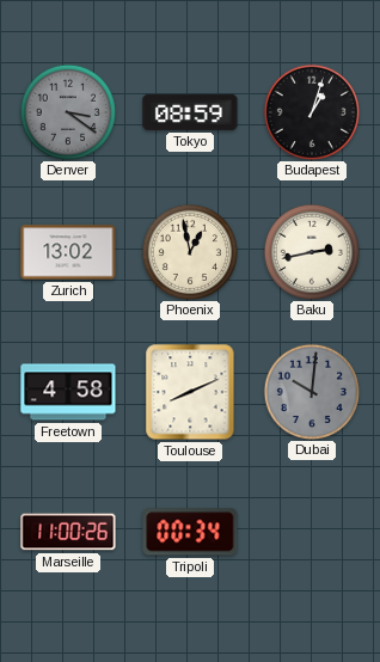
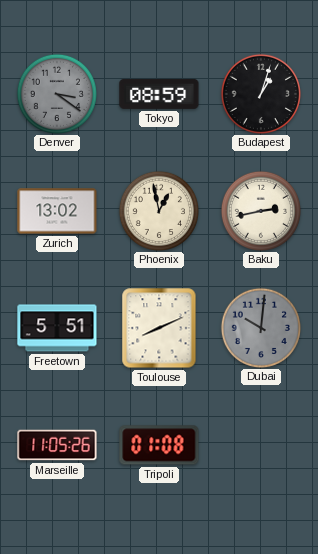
Freetown: 4:58 -> 5:51 (57, 328)
Marseille: 11:00 -> 11:05 (57, 445)
Tripoli: 00:34 -> 01:08 (159, 445)
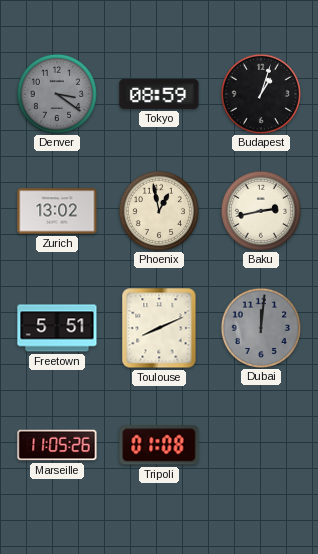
Dubai: 10:01 -> 12:01 (260, 327)
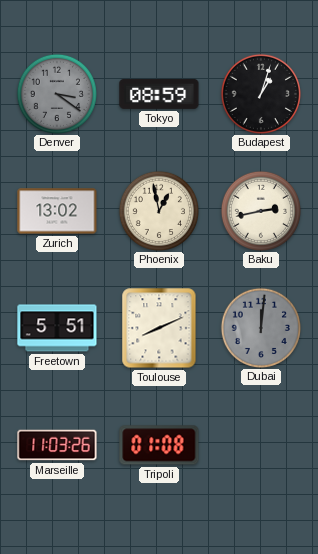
Marseille: 11:05 -> 11:03 (57, 445)
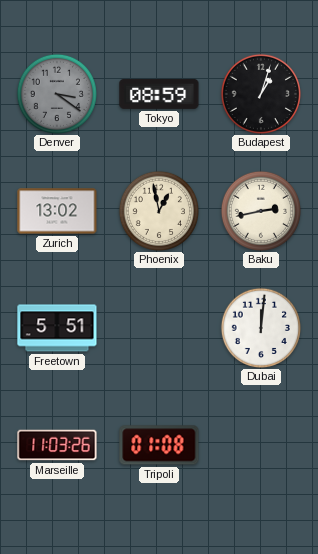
Toulouse: 8:11 -> none (159, 328)
Dubai dial: grey -> white (260, 327)
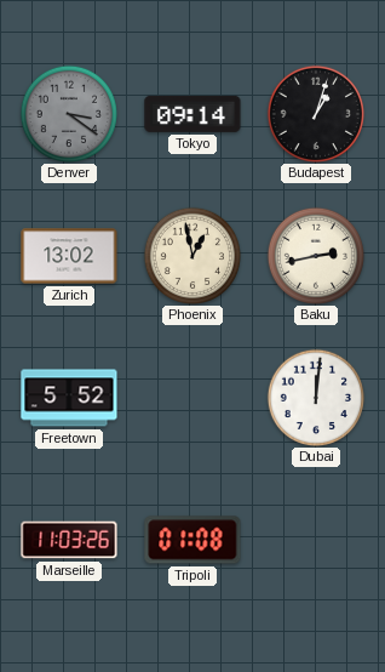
Tokyo: 08:59 -> 09:14 (192, 114)
Freetown: 5:51 -> 5:52 (69, 398)
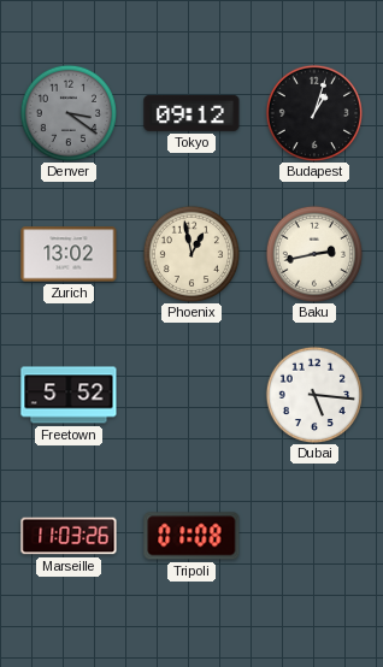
Tokyo: 09:14 -> 09:12 (191, 113)
Dubai: 12:01 -> 5:16 (313, 394)
